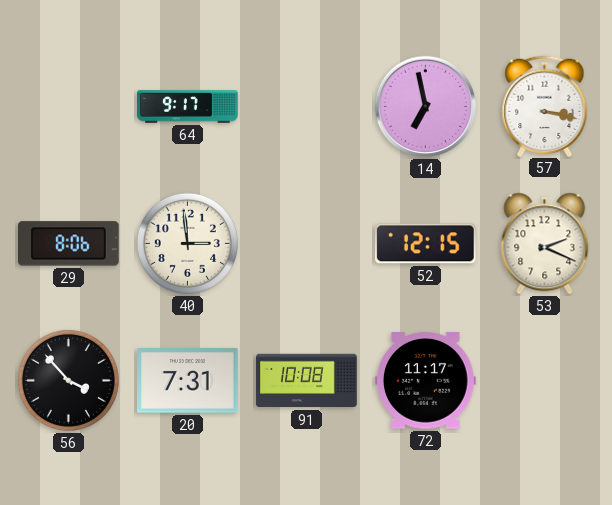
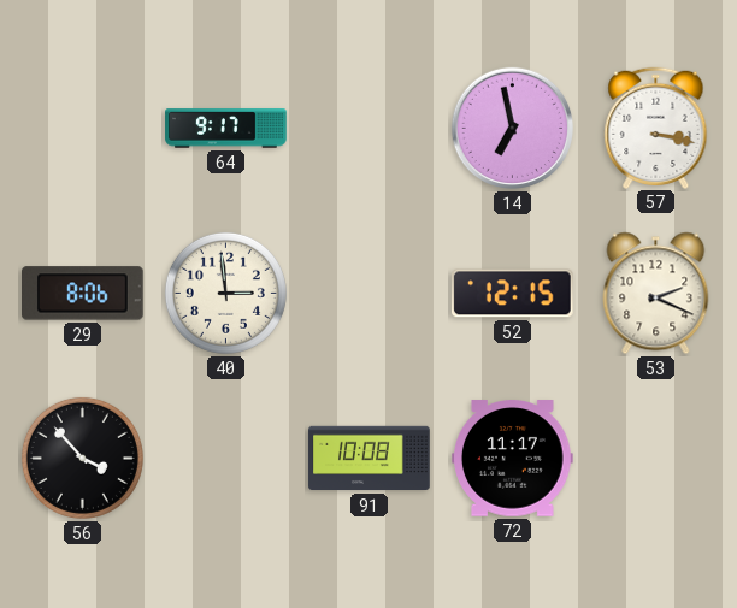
20: 7:31 -> none (188, 381)
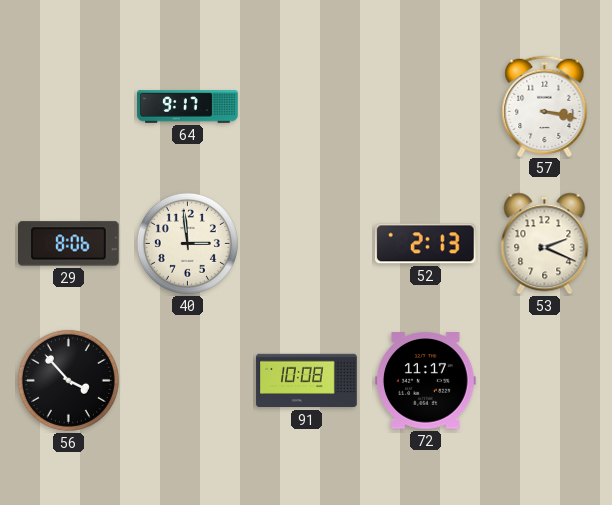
14: 6:58 -> none (513, 129)
52: 12:15 -> 2:13 (426, 244)
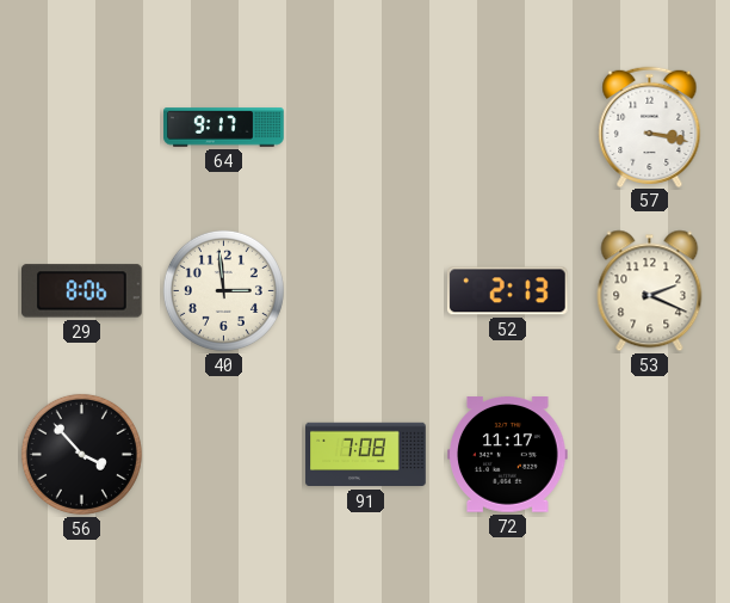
91: 10:08 -> 7:08 (366, 455)
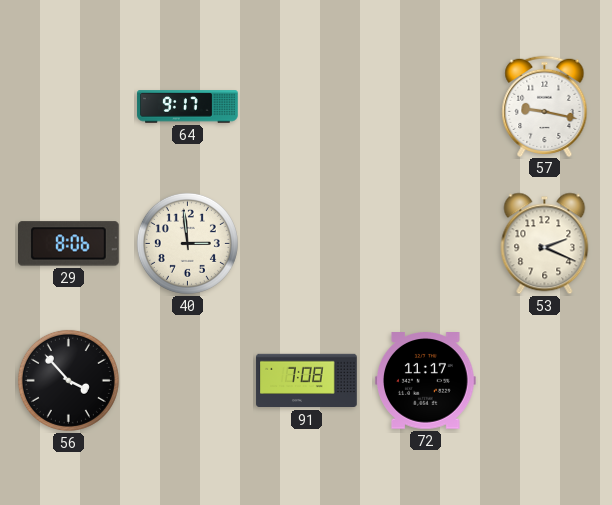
57: 3:17 -> 9:17 (545, 106)
52: 2:13 -> none (508, 291)
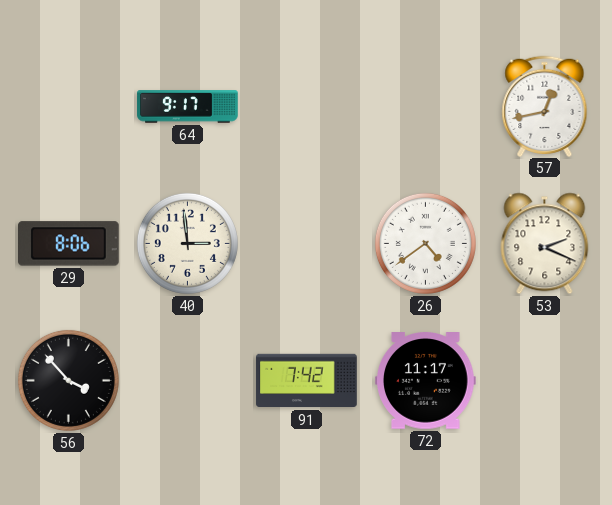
57: 9:17 -> 12:43 (545, 106)
26: none -> 4:39 (425, 243)
91: 7:08 -> 7:42 (307, 381)
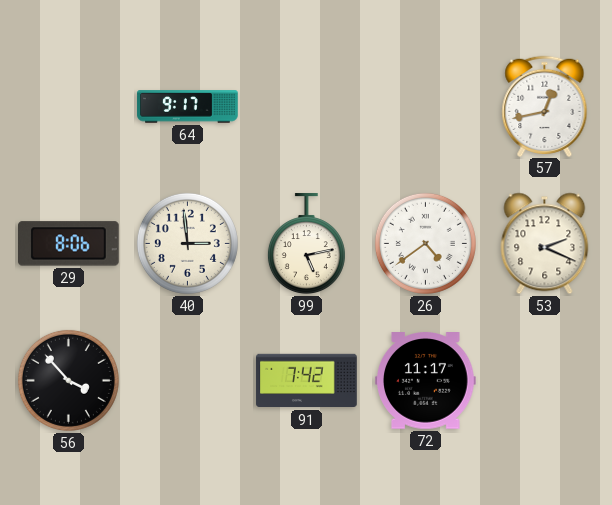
99: none -> 5:13 (306, 244)
